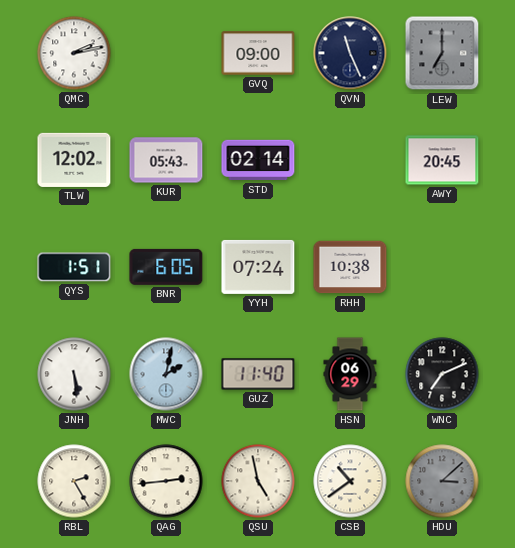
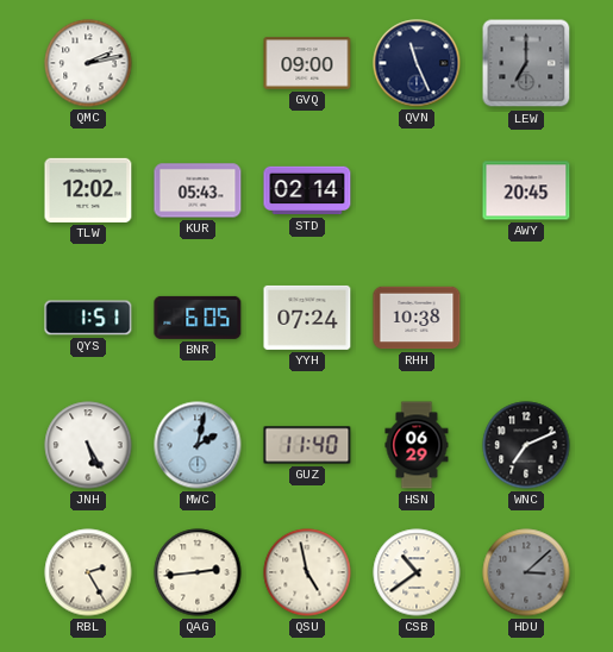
JNH: 5:29 -> 5:25 (88, 445)
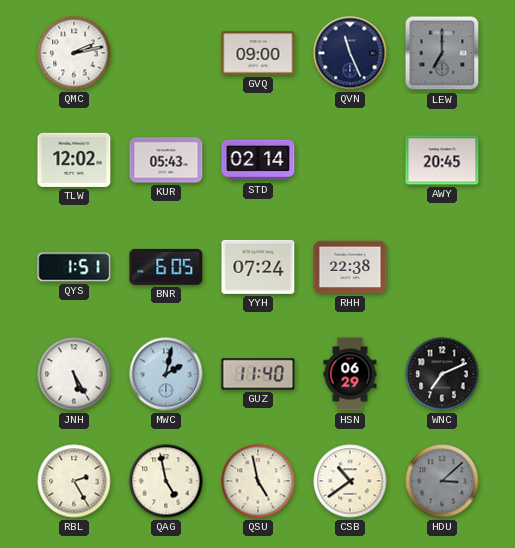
RHH: 10:38 -> 22:38 (350, 267)
QAG: 2:44 -> 4:58 (166, 481)
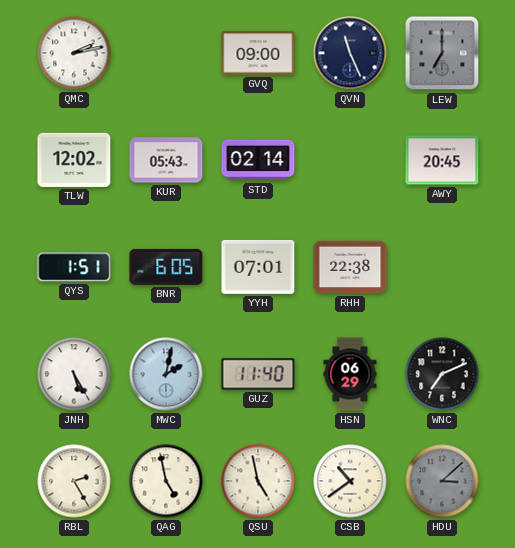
YYH: 07:24 -> 07:01 (258, 267)
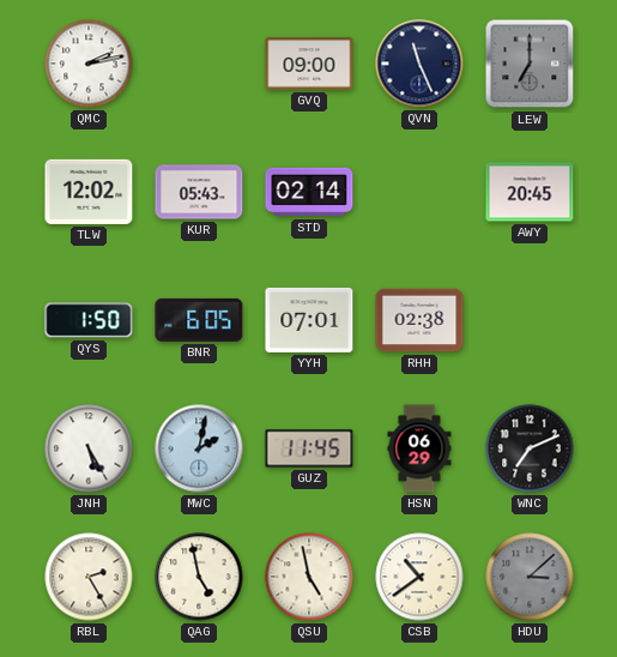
QYS: 1:51 -> 1:50 (89, 320)
RHH: 22:38 -> 02:38 (419, 320)
GUZ: 11:40 -> 11:45 (309, 448)
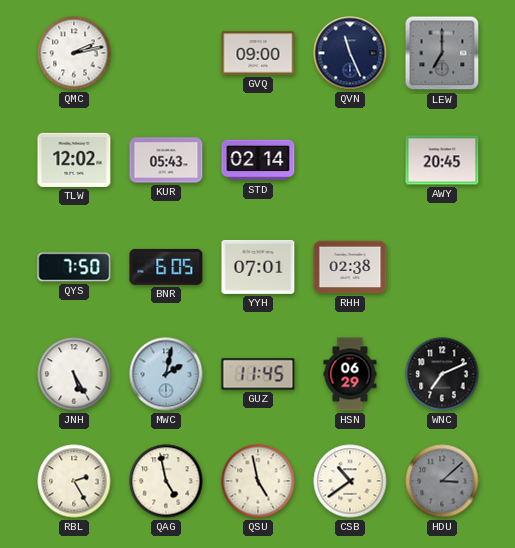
QYS: 1:50 -> 7:50 (74, 267)
